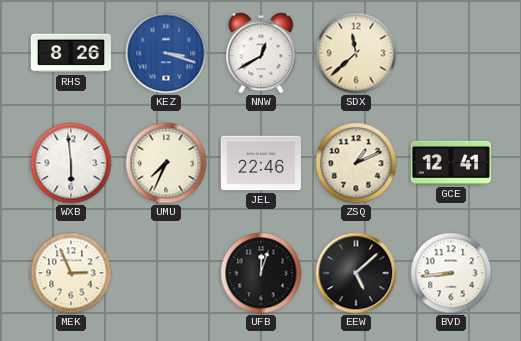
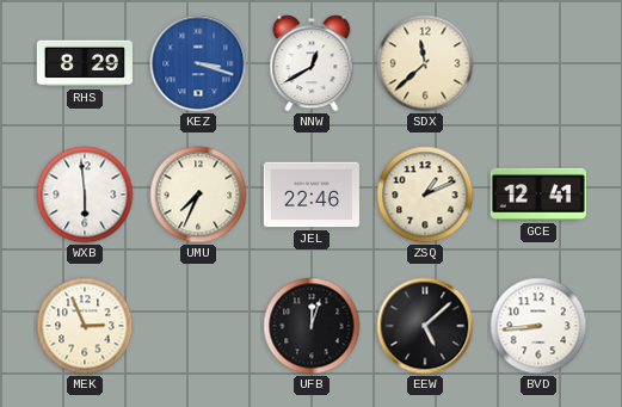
RHS: 8:26 -> 8:29 (84, 63)
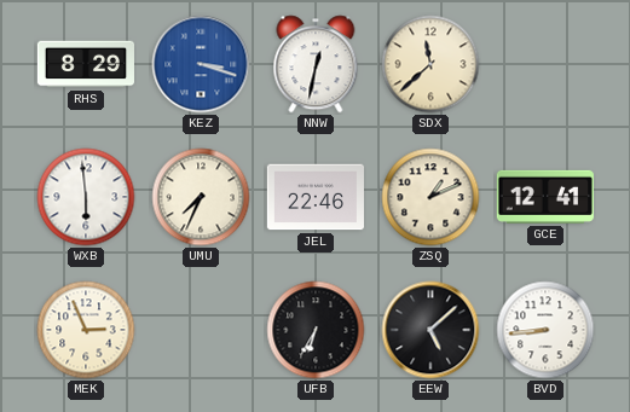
NNW: 12:40 -> 12:32 (316, 64)
UFB: 12:03 -> 6:35 (316, 330)
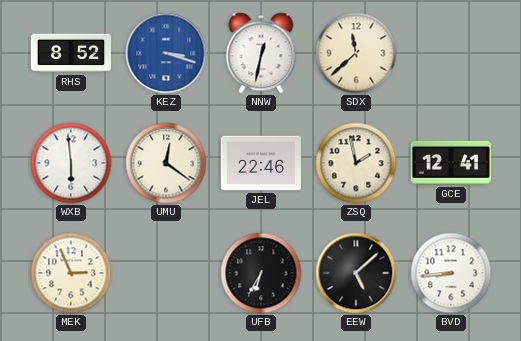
RHS: 8:29 -> 8:52 (70, 53)
UMU: 7:34 -> 12:21 (166, 163)
ZSQ: 1:11 -> 1:58 (356, 163)
